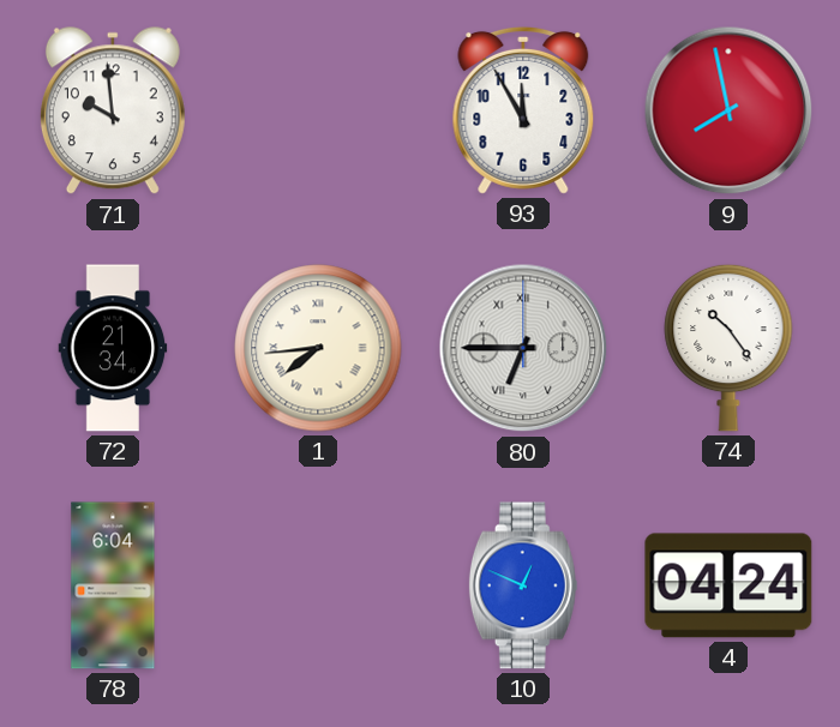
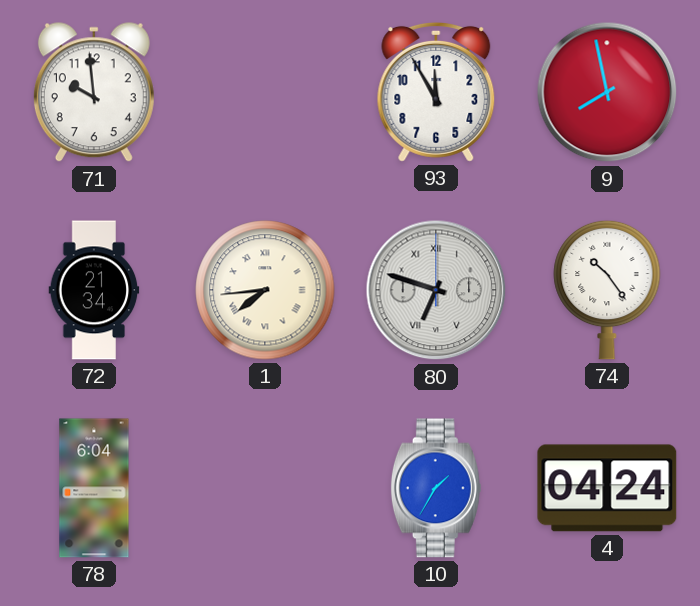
80: 6:45 -> 6:48 (436, 290)
10: 12:49 -> 1:35 (436, 488)
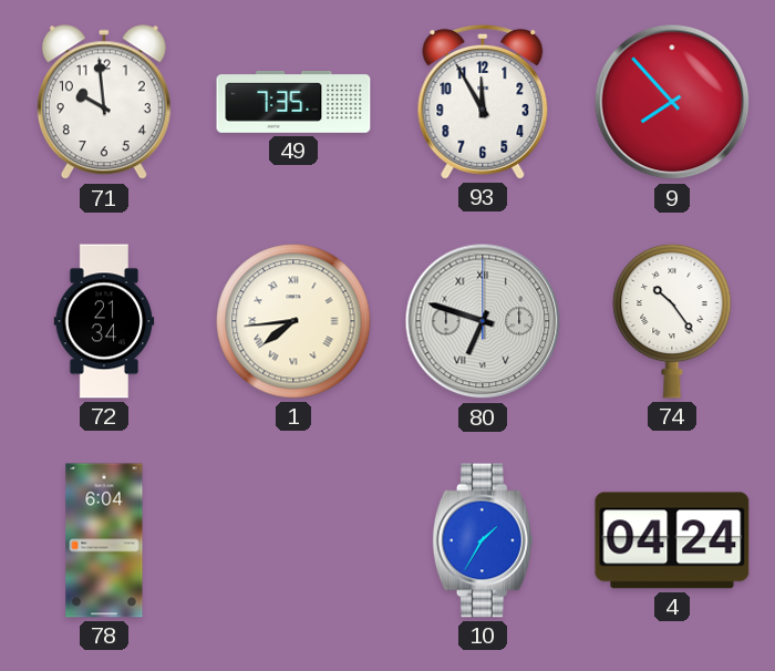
49: none -> 7:35 (293, 102)
9: 7:58 -> 7:53 (672, 102)
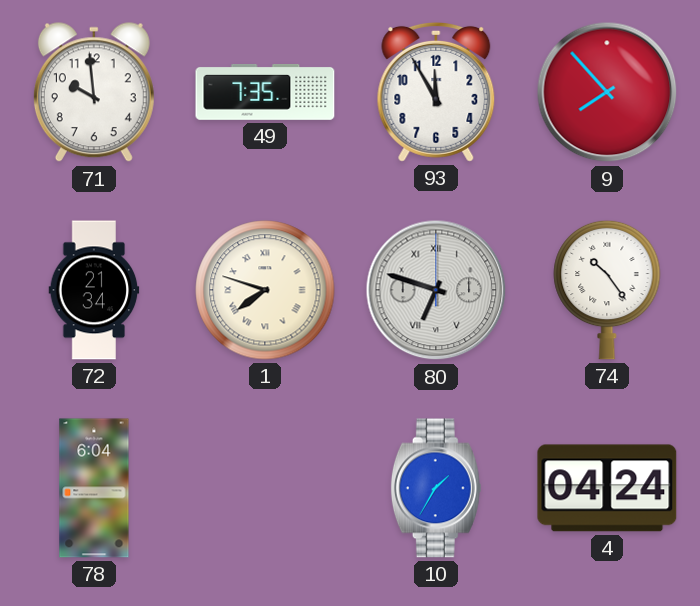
1: 7:44 -> 7:48 (265, 290)
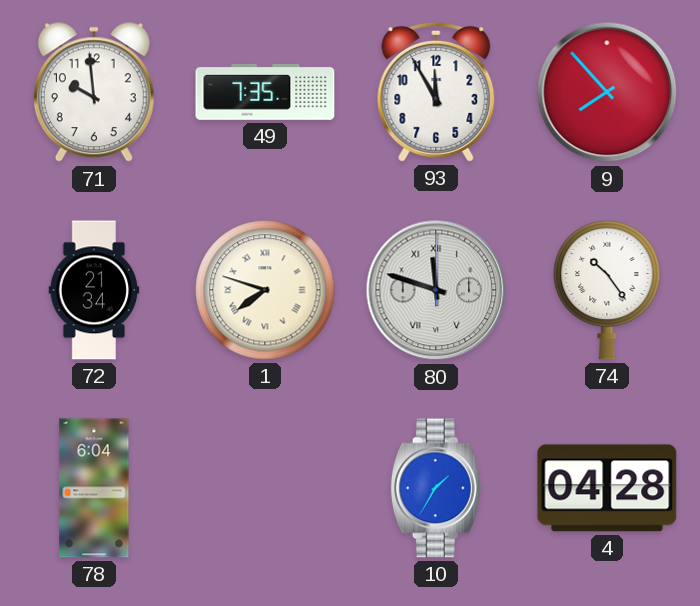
80: 6:48 -> 11:48 (436, 290)
4: 04:24 -> 04:28 (607, 488)
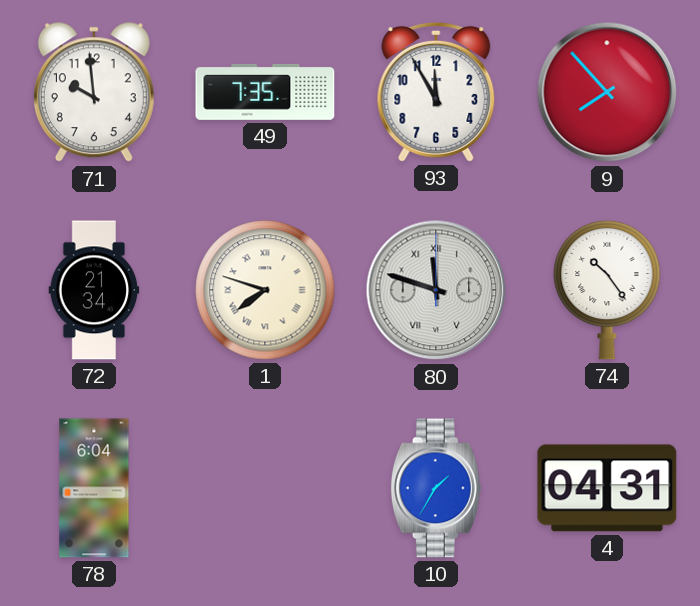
4: 04:28 -> 04:31 (607, 488)
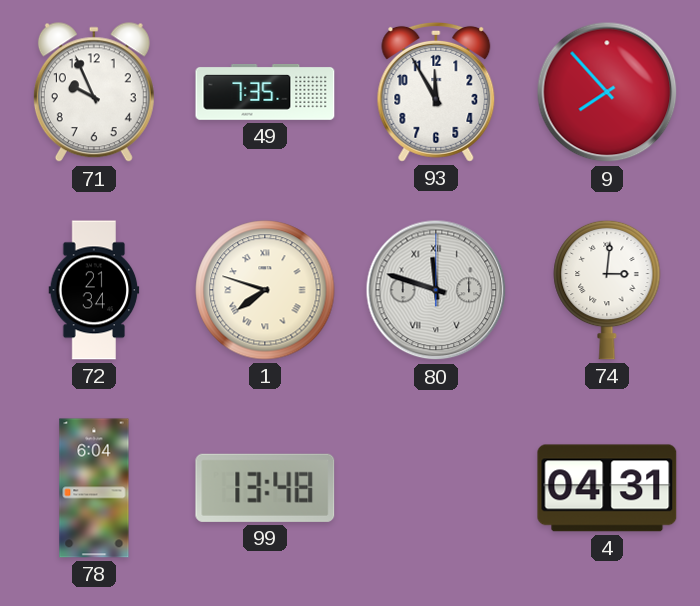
71: 9:59 -> 9:56 (94, 93)
74: 10:24 -> 3:01 (607, 290)
99: none -> 13:48 (265, 488)
10: 1:35 -> none (436, 488)
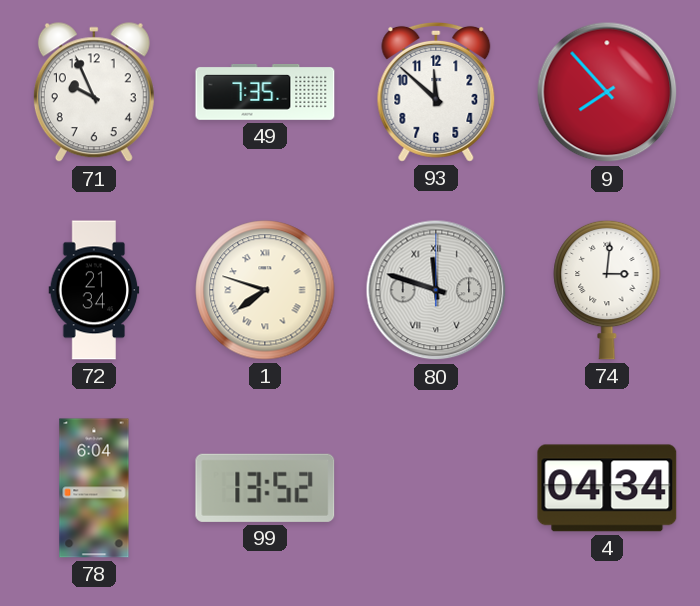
93: 11:55 -> 11:52 (436, 92)
99: 13:48 -> 13:52 (265, 488)
4: 04:31 -> 04:34 (607, 488)
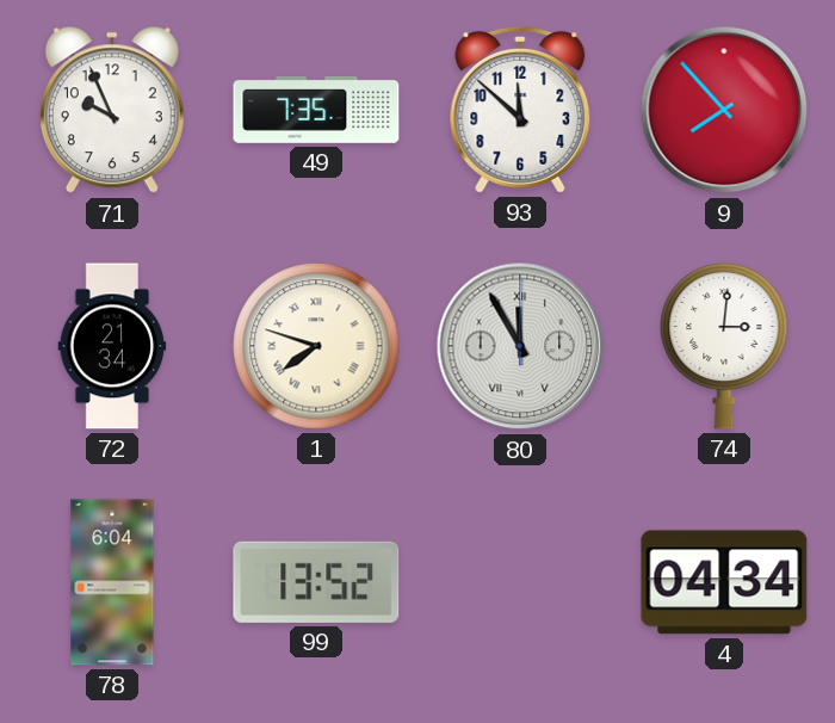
80: 11:48 -> 11:55 (520, 346)
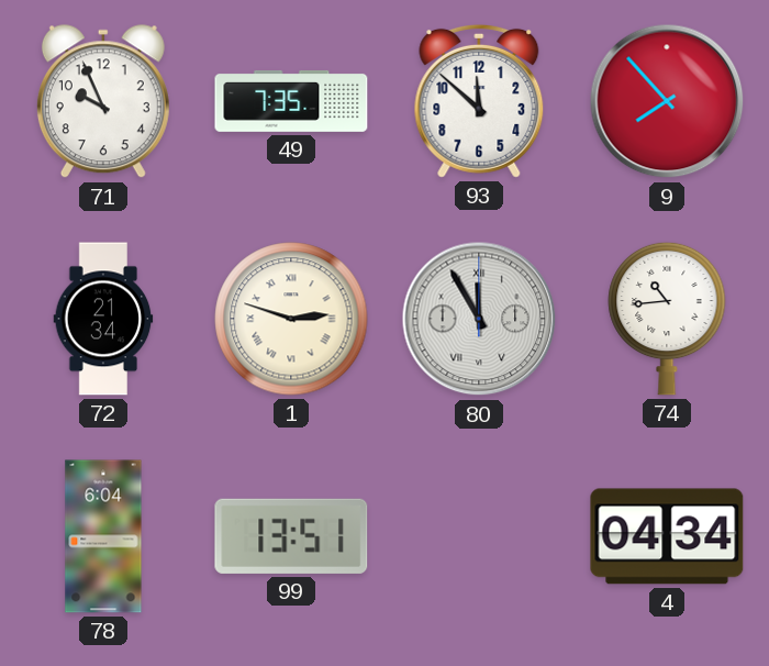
1: 7:48 -> 2:48 (291, 319)
74: 3:01 -> 10:44 (667, 319)
99: 13:52 -> 13:51 (291, 536)
